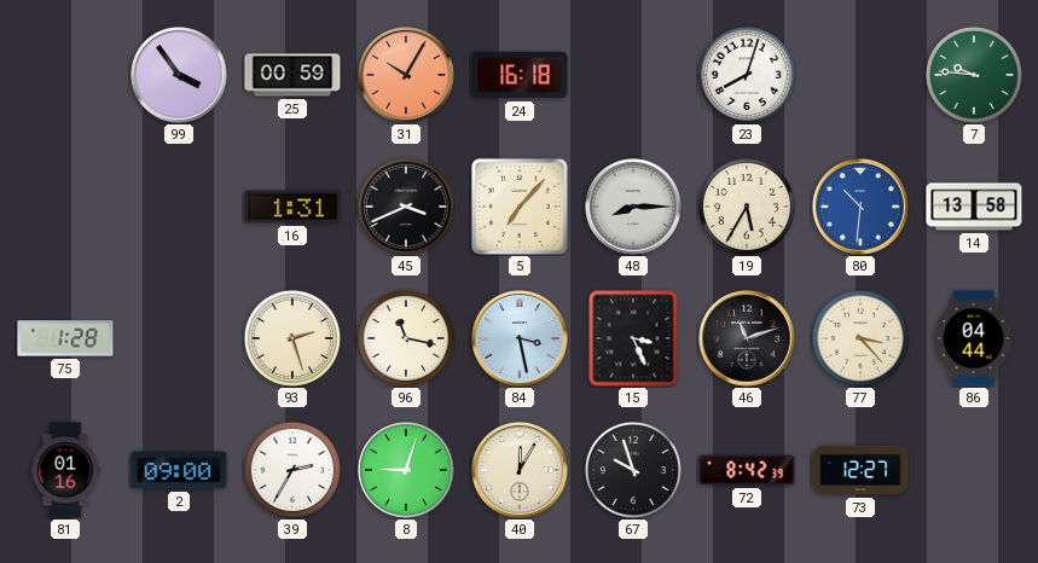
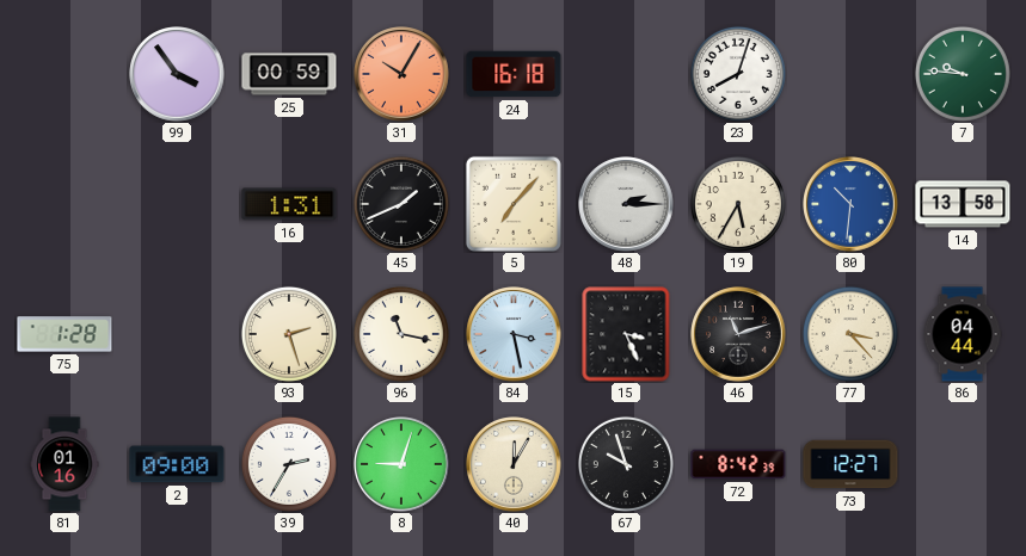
45: 3:41 -> 1:41 (401, 204)
48: 8:15 -> 2:15 (626, 204)
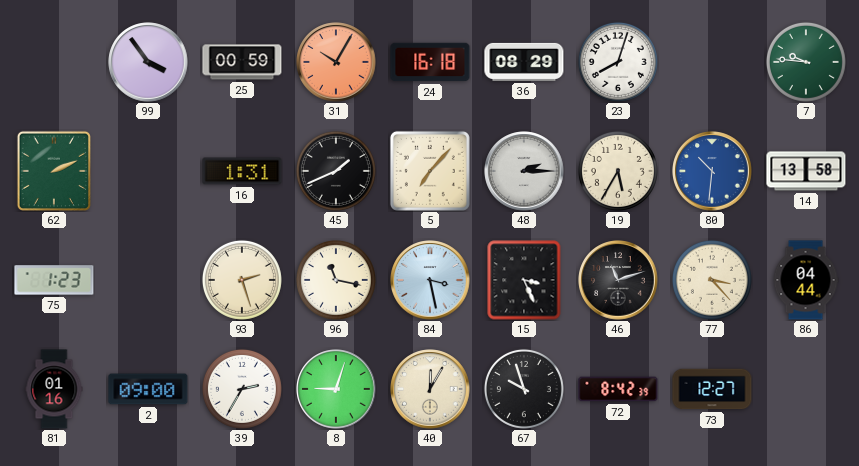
36: none -> 08:29 (524, 62)
62: none -> 2:11 (54, 171)
75: 1:28 -> 1:23 (54, 280)
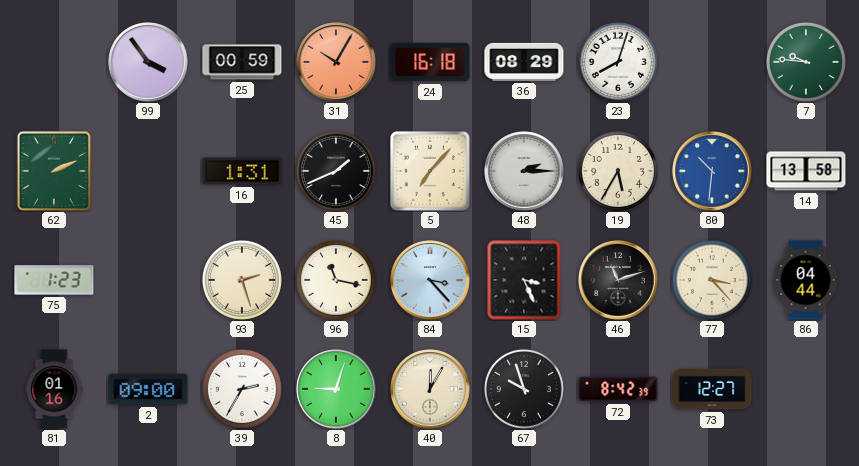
84: 3:28 -> 3:23 (430, 280)
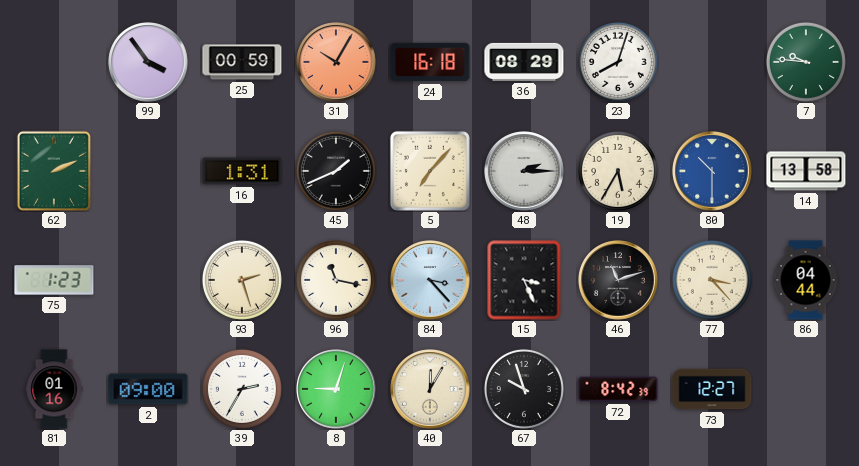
80: 10:31 -> 10:30 (712, 171)
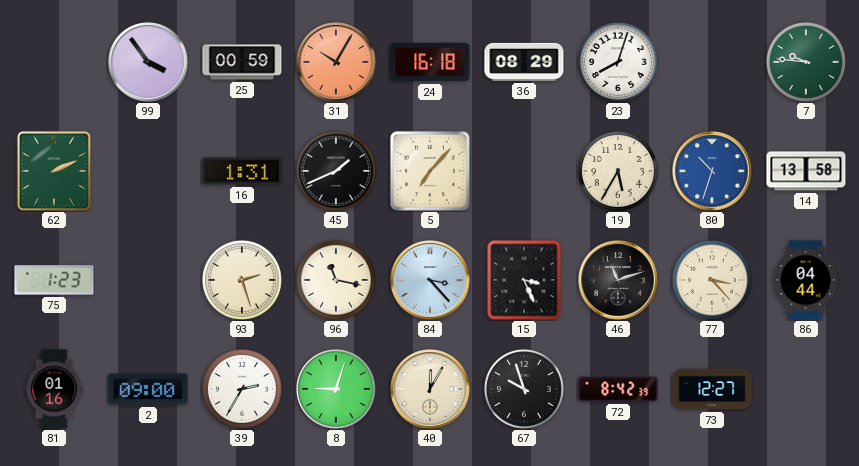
48: 2:15 -> none (524, 171)
80: 10:30 -> 10:33 (712, 171)
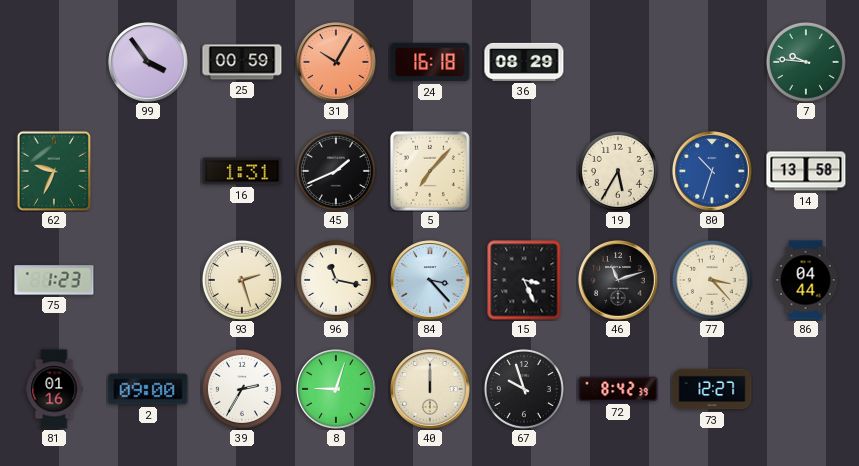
23: 8:03 -> none (618, 62)
62: 2:11 -> 9:34 (54, 171)
40: 12:05 -> 12:00 (430, 389)
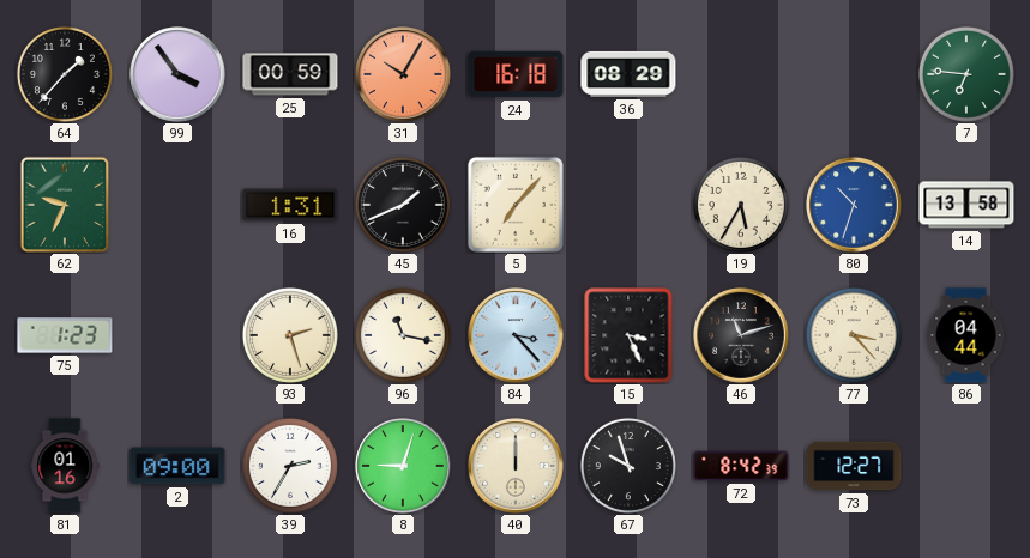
64: none -> 1:37 (65, 74)
7: 9:46 -> 6:46 (966, 74)
